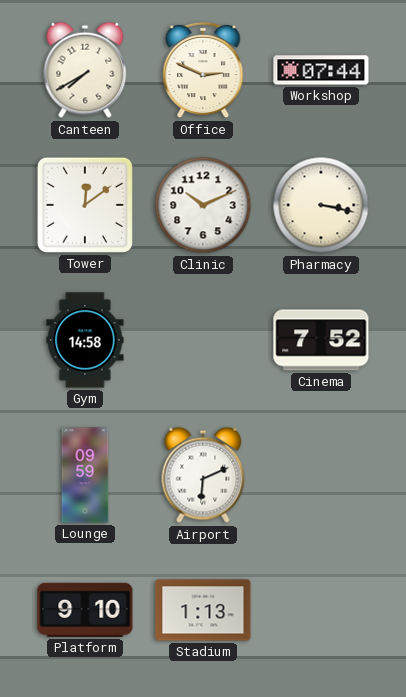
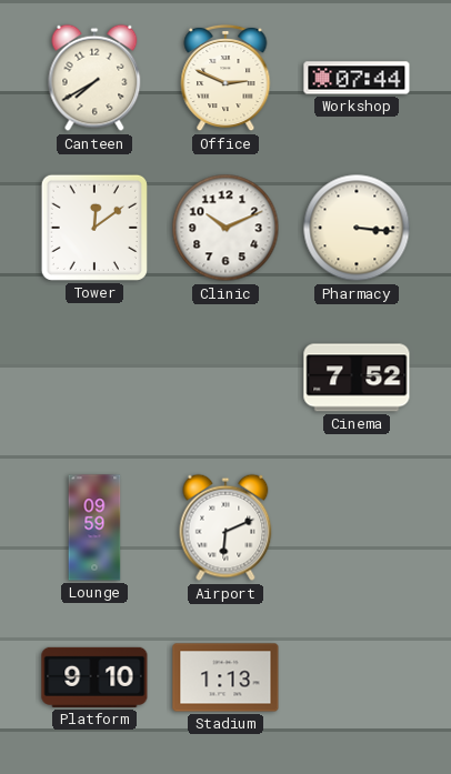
Pharmacy: 3:17 -> 3:16 (357, 228)
Gym: 14:58 -> none (85, 340)
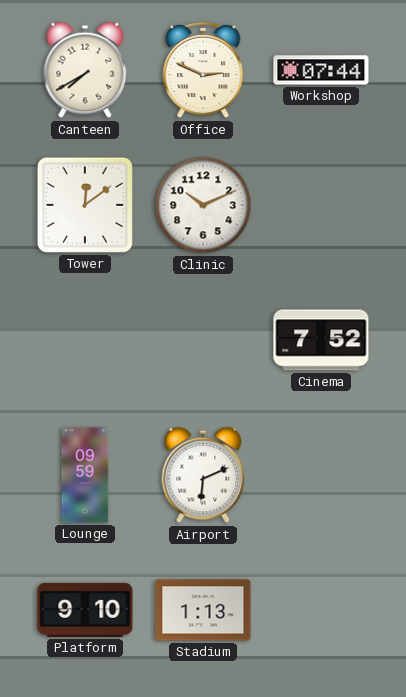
Pharmacy: 3:16 -> none (357, 228)
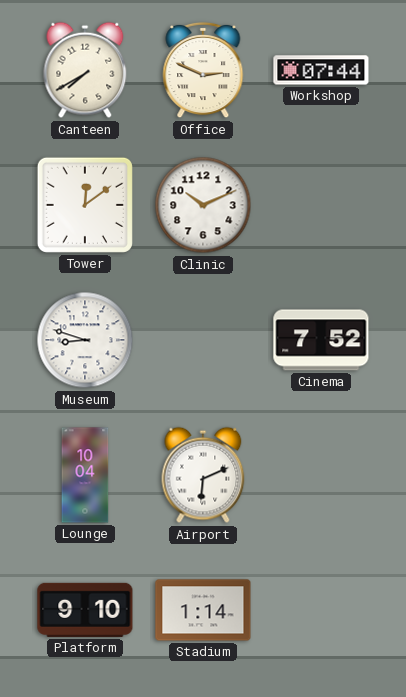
Museum: none -> 8:48 (85, 340)
Lounge: 09:59 -> 10:04 (85, 475)
Stadium: 1:13 -> 1:14 (203, 610)
